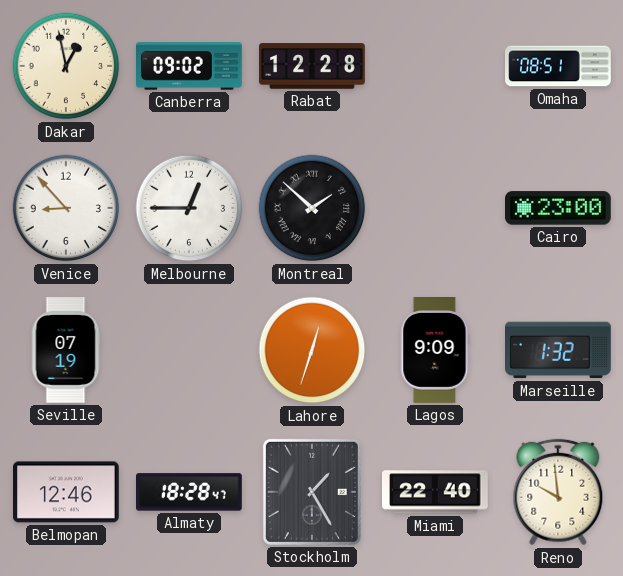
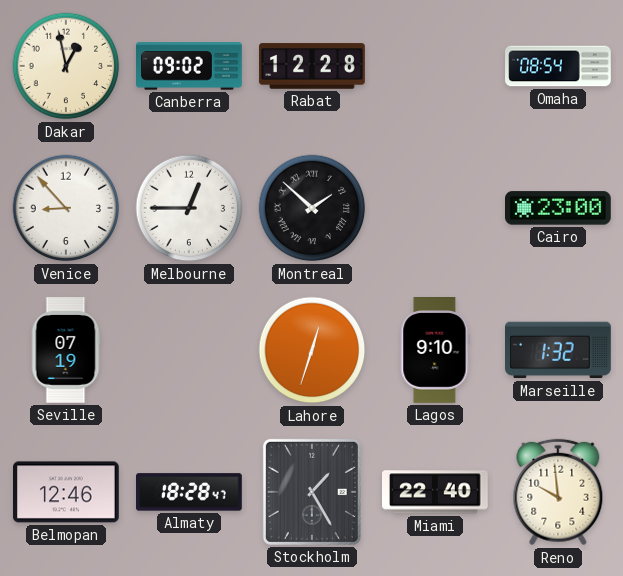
Omaha: 08:51 -> 08:54 (558, 66)
Lagos: 9:09 -> 9:10 (435, 350)
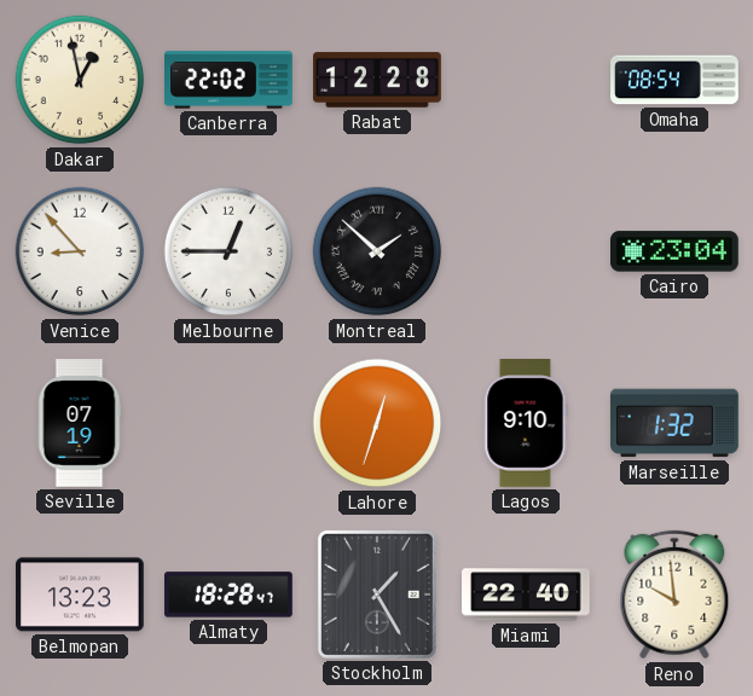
Canberra: 09:02 -> 22:02 (230, 80)
Cairo: 23:00 -> 23:04 (676, 251)
Belmopan: 12:46 -> 13:23 (81, 594)
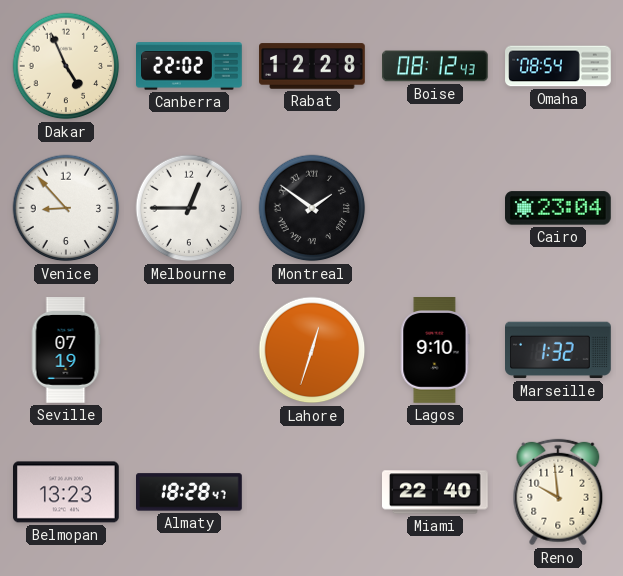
Dakar: 12:58 -> 4:56 (66, 66)
Boise: none -> 08:12 (435, 66)
Montreal: 1:52 -> 1:51 (312, 208)
Stockholm: 1:25 -> none (377, 594)
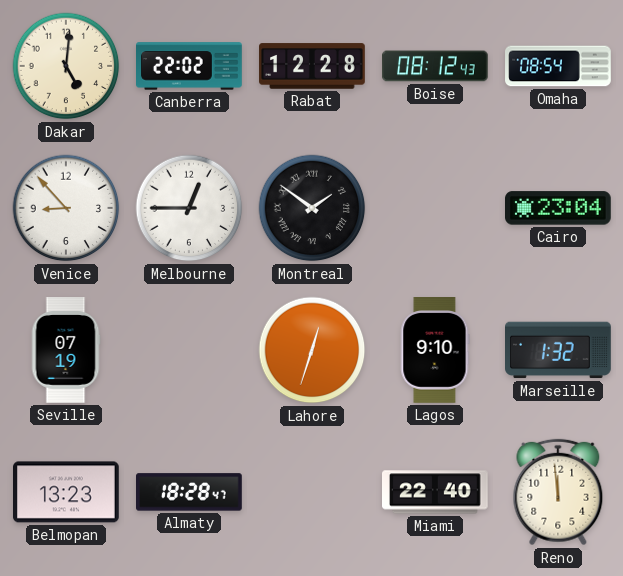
Dakar: 4:56 -> 5:01 (66, 66)
Reno: 9:59 -> 11:59 (558, 492)
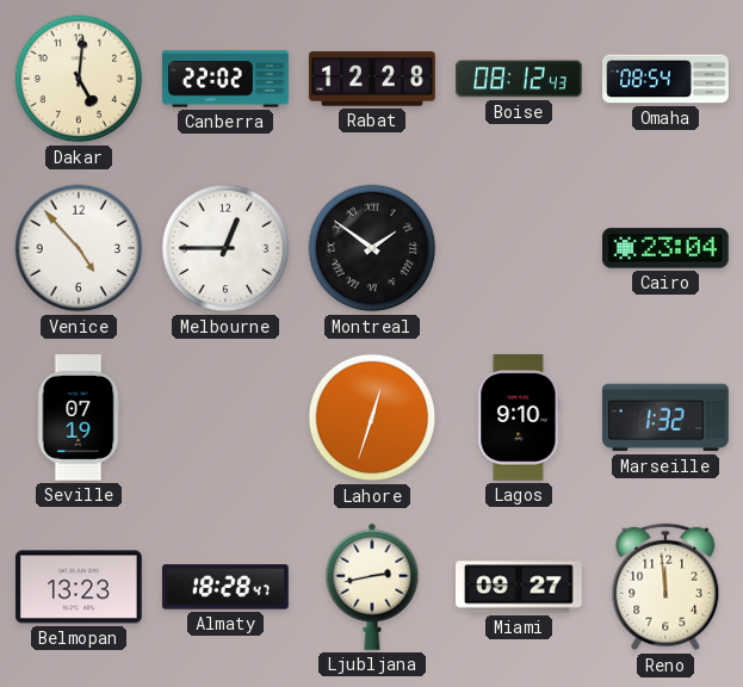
Venice: 8:53 -> 4:53 (79, 248)
Ljubljana: none -> 2:43 (372, 587)
Miami: 22:40 -> 09:27 (520, 587)
